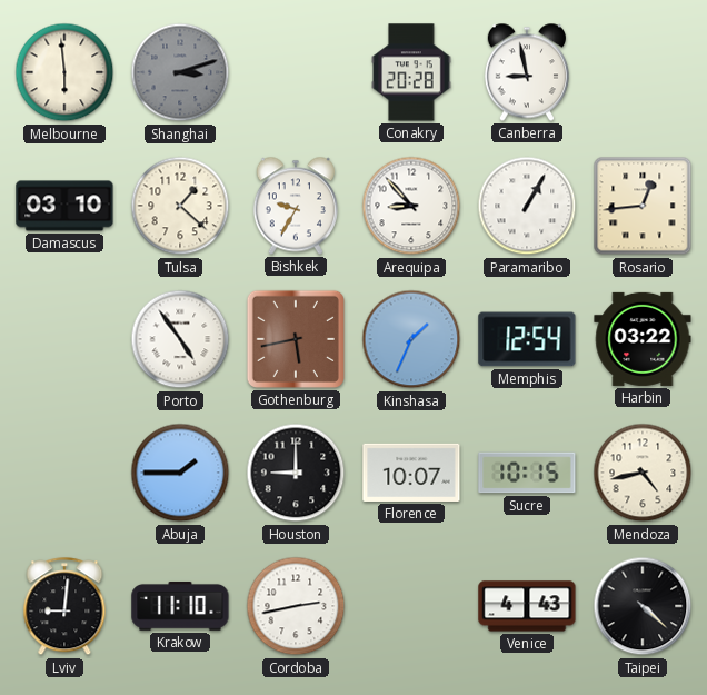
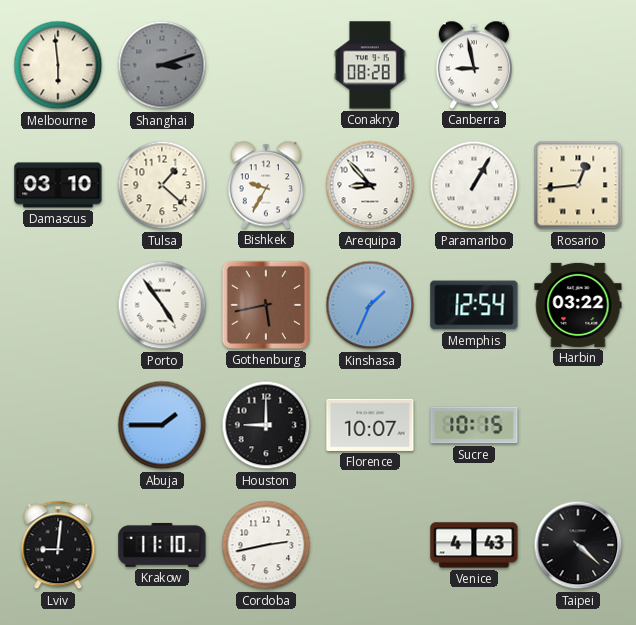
Conakry: 20:28 -> 08:28 (370, 65)
Mendoza: 4:43 -> none (643, 473)
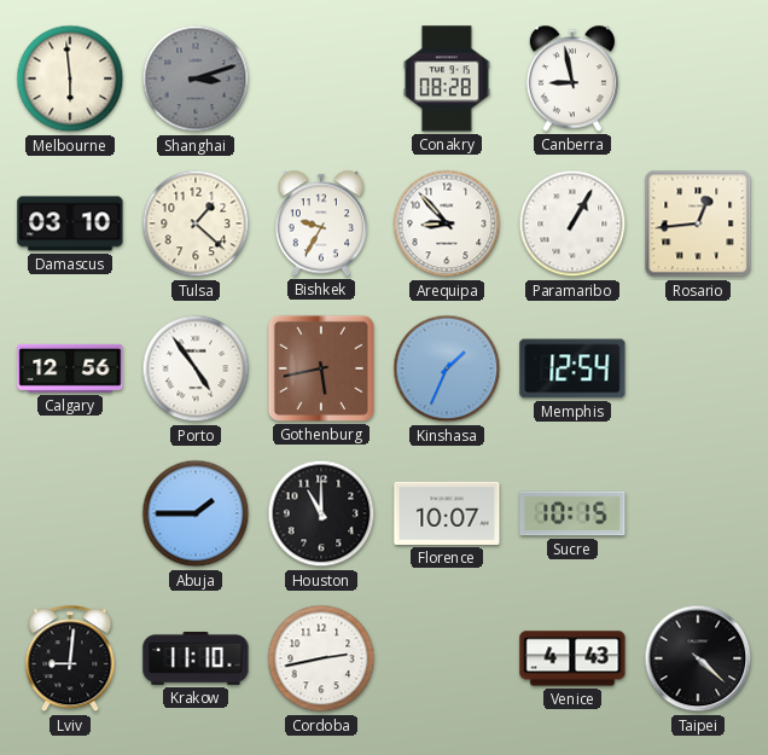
Calgary: none -> 12:56 (70, 368)
Harbin: 03:22 -> none (578, 305)
Houston: 9:00 -> 11:00 (321, 513)
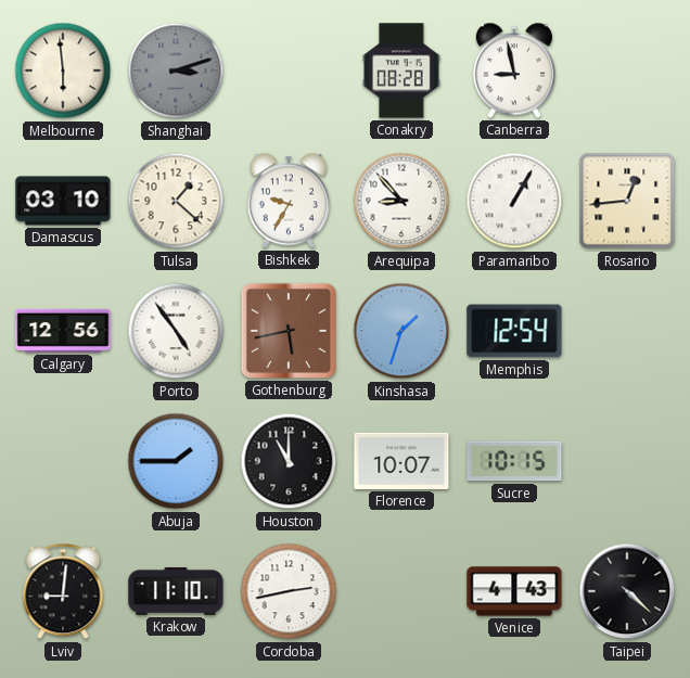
Kinshasa: 1:34 -> 1:33 (401, 331)
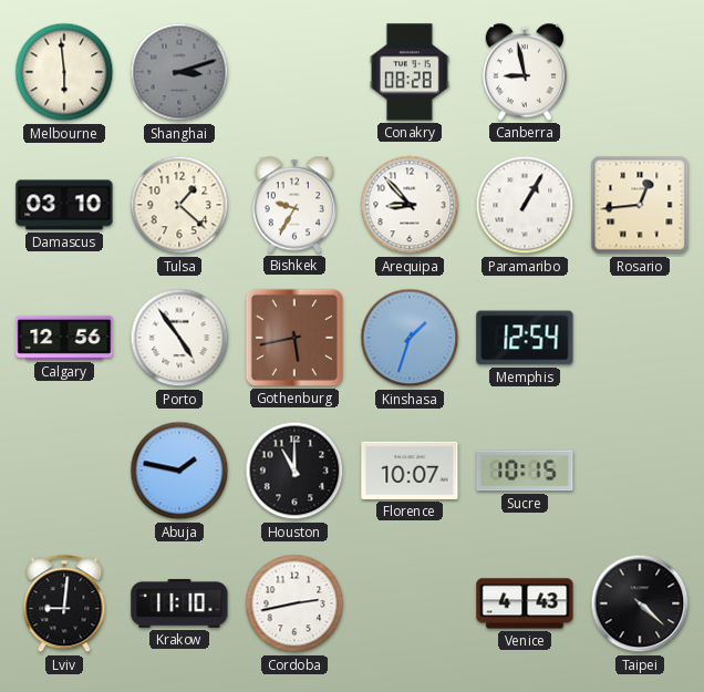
Abuja: 1:45 -> 1:47 (179, 471)
